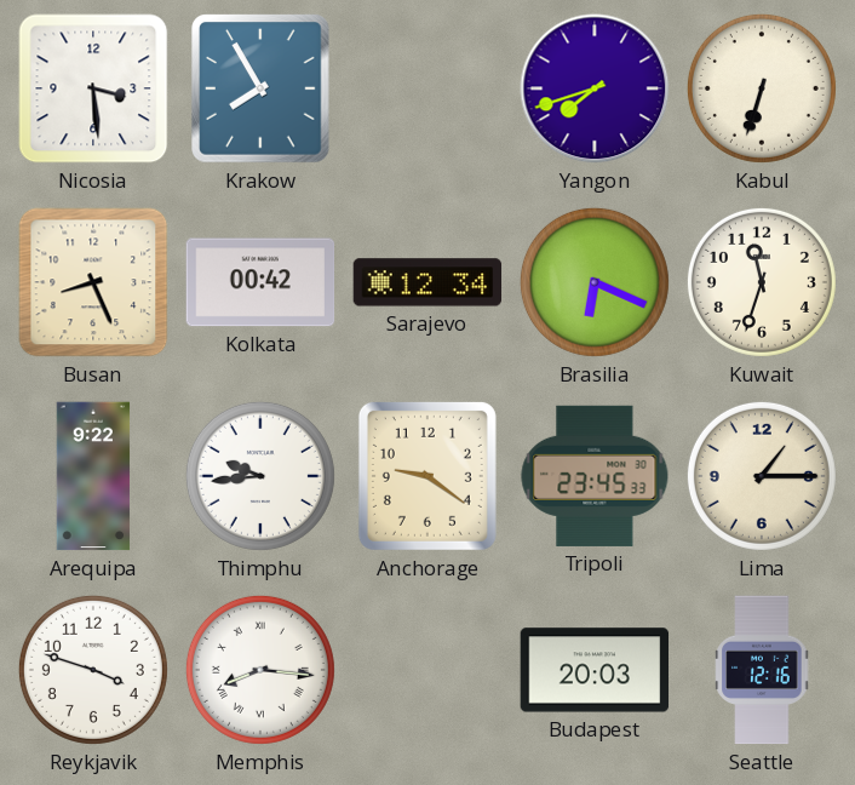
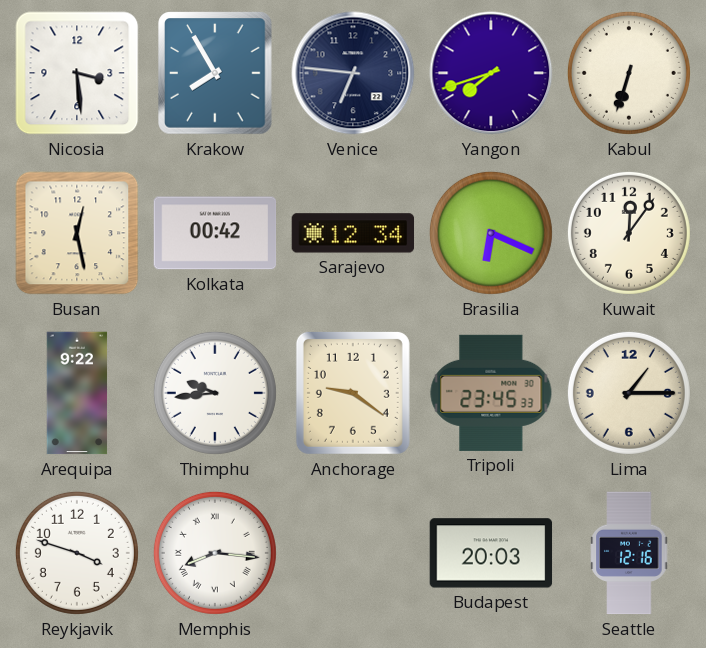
Venice: none -> 6:46 (353, 73)
Busan: 8:26 -> 12:28 (77, 233)
Kuwait: 11:33 -> 12:06 (629, 233)
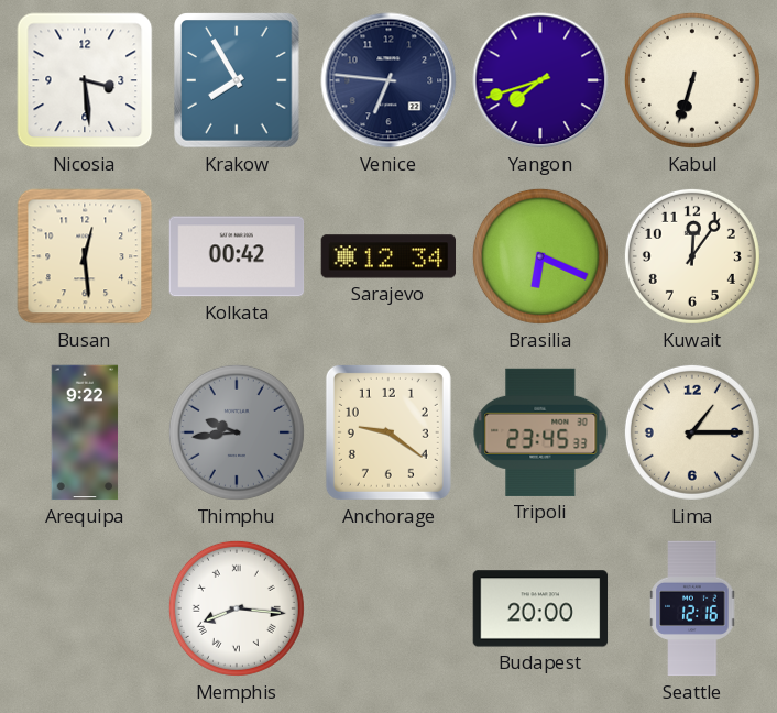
Busan: 12:28 -> 12:29 (85, 256)
Thimphu dial: white -> grey (237, 432)
Reykjavik: 3:48 -> none (77, 553)
Budapest: 20:03 -> 20:00 (540, 608)
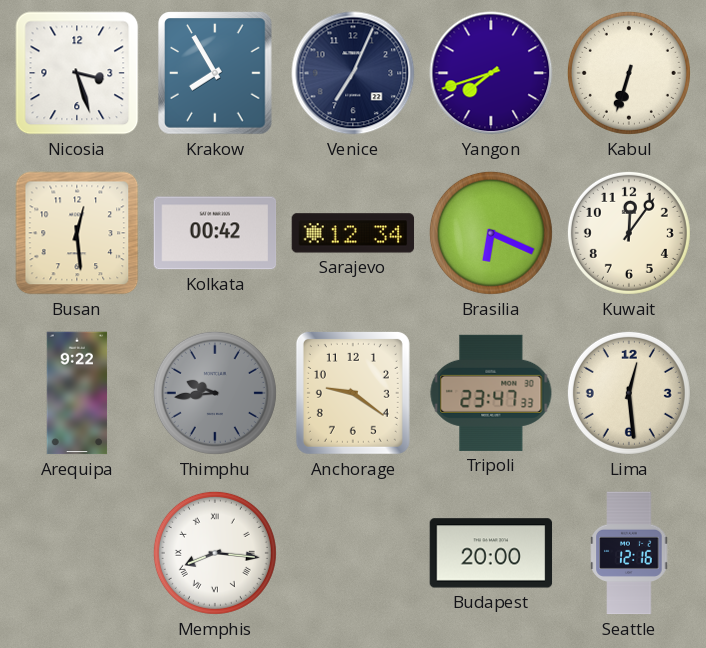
Nicosia: 3:29 -> 3:27 (77, 73)
Venice: 6:46 -> 7:04 (353, 73)
Tripoli: 23:45 -> 23:47 (491, 393)
Lima: 1:15 -> 12:29 (629, 393)
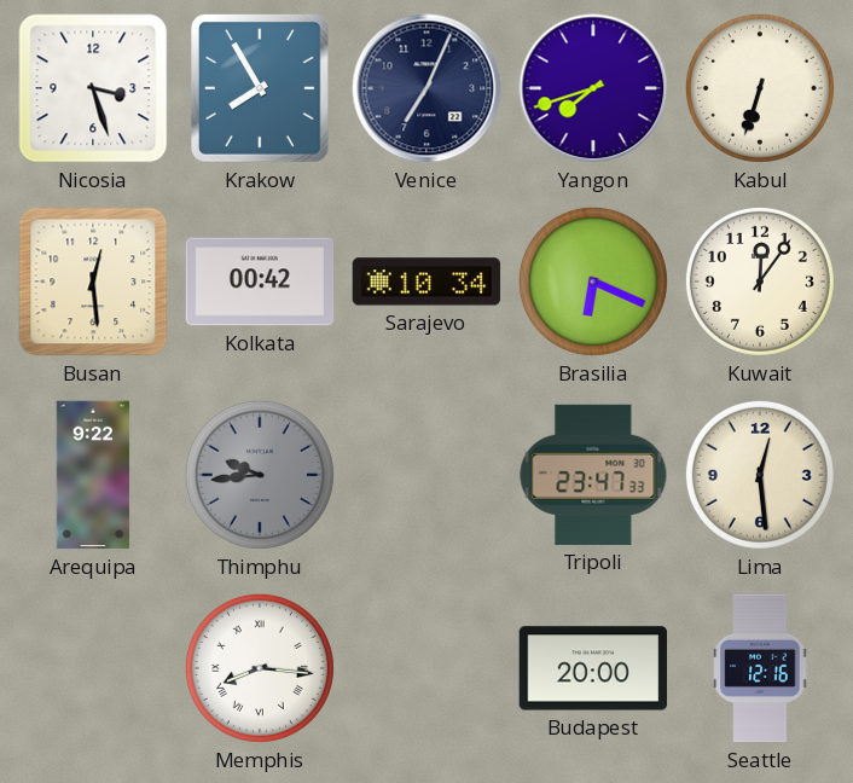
Sarajevo: 12:34 -> 10:34 (426, 282)
Anchorage: 9:21 -> none (353, 393)
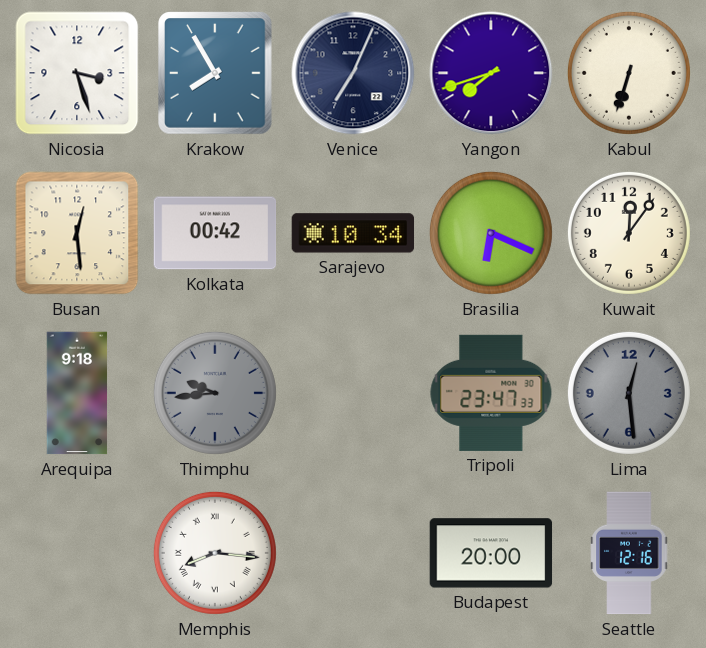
Arequipa: 9:22 -> 9:18 (77, 393)
Lima dial: cream -> grey (629, 393)
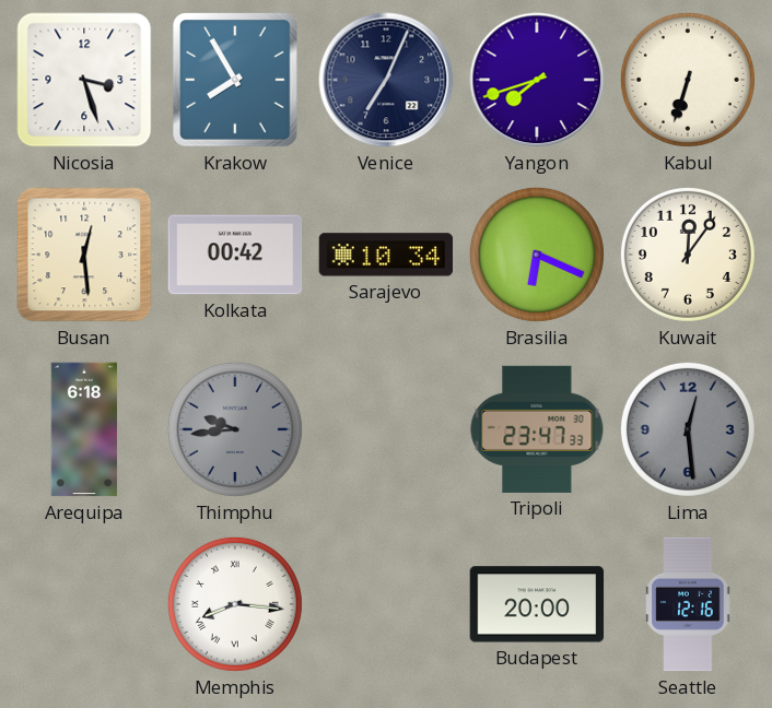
Arequipa: 9:18 -> 6:18 (84, 429)
